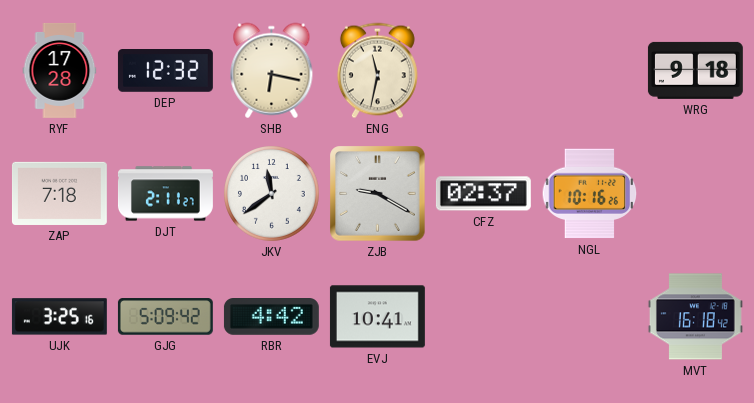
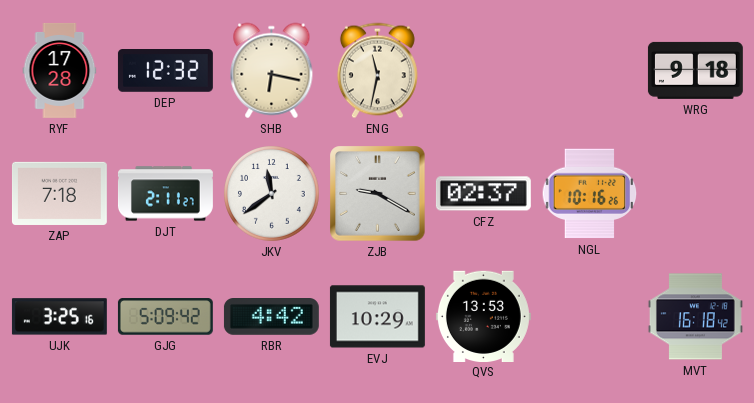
EVJ: 10:41 -> 10:29 (377, 317)
QVS: none -> 13:53 (483, 316)
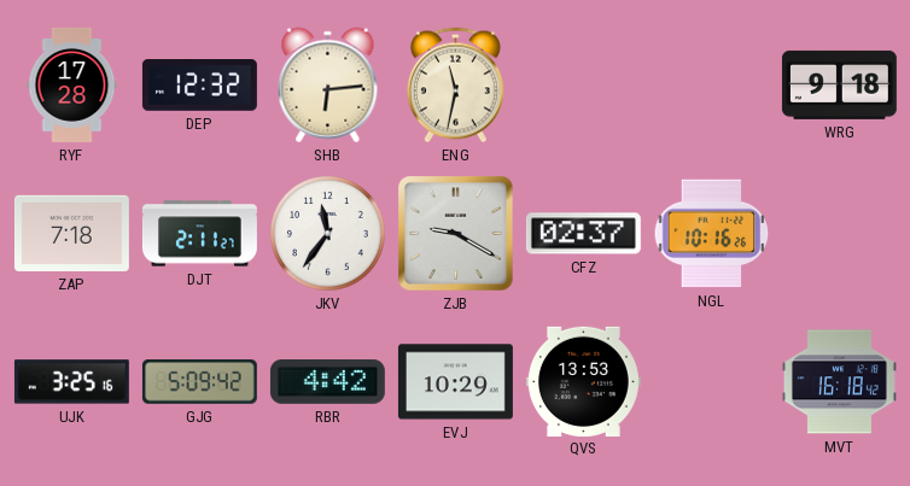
SHB: 6:17 -> 6:14 (328, 86)
JKV: 11:39 -> 11:36 (328, 234)
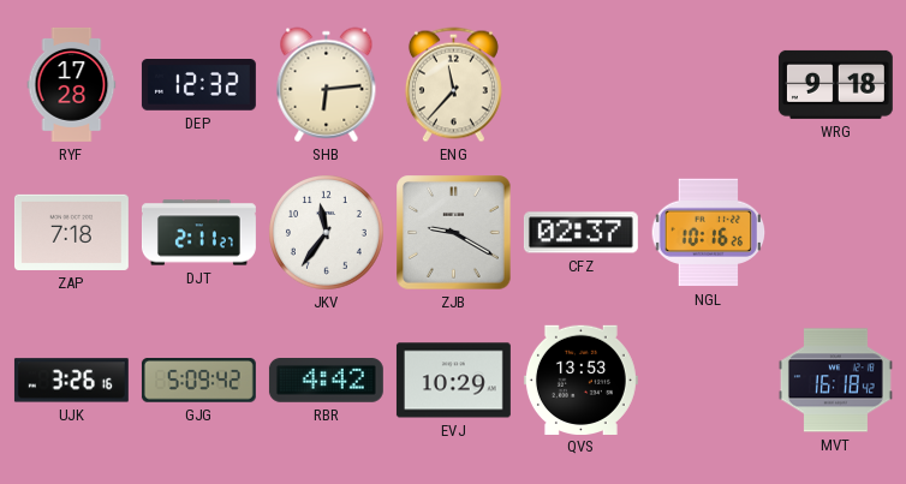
ENG: 11:32 -> 11:37 (453, 85)
UJK: 3:25 -> 3:26 (71, 381)
